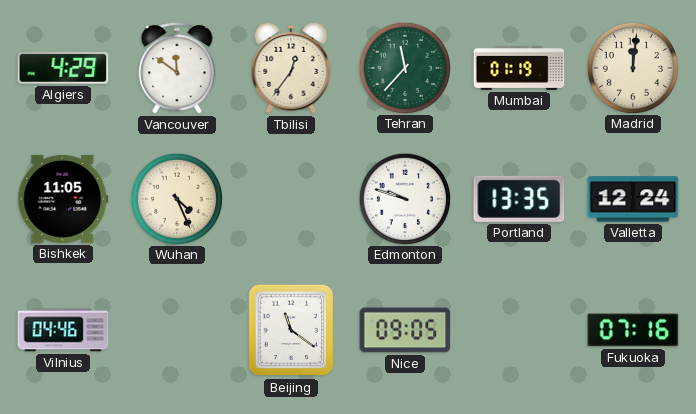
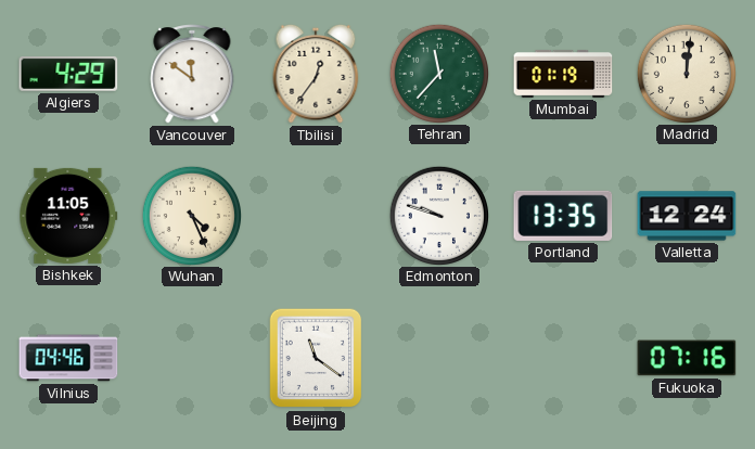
Nice: 09:05 -> none (405, 330)
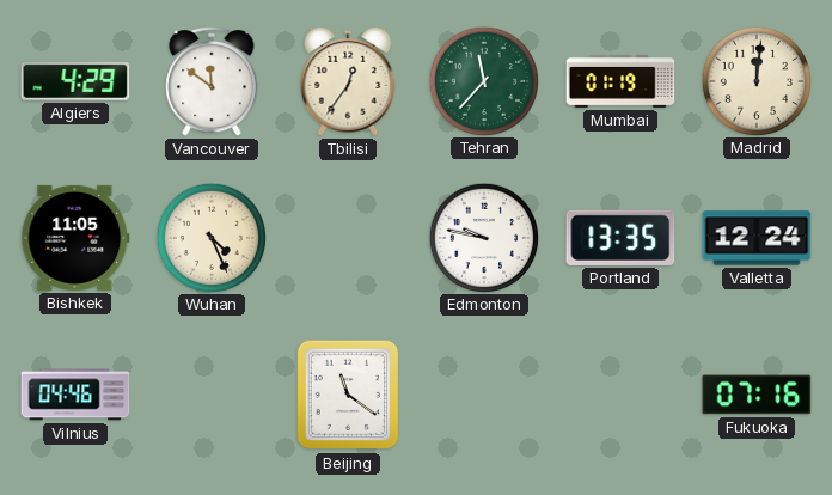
Edmonton: 9:48 -> 9:47 (483, 237)
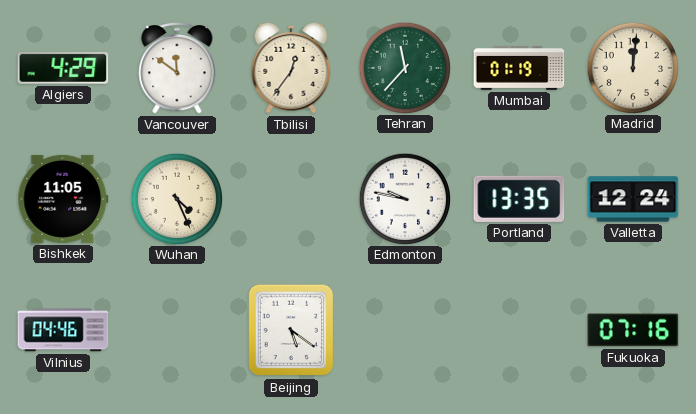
Beijing: 11:21 -> 5:21 (291, 330)
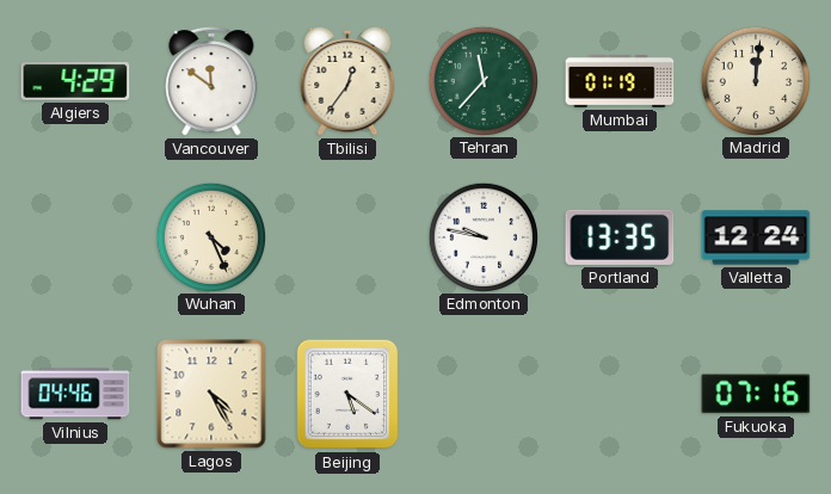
Bishkek: 11:05 -> none (63, 199)
Lagos: none -> 4:25 (211, 394)
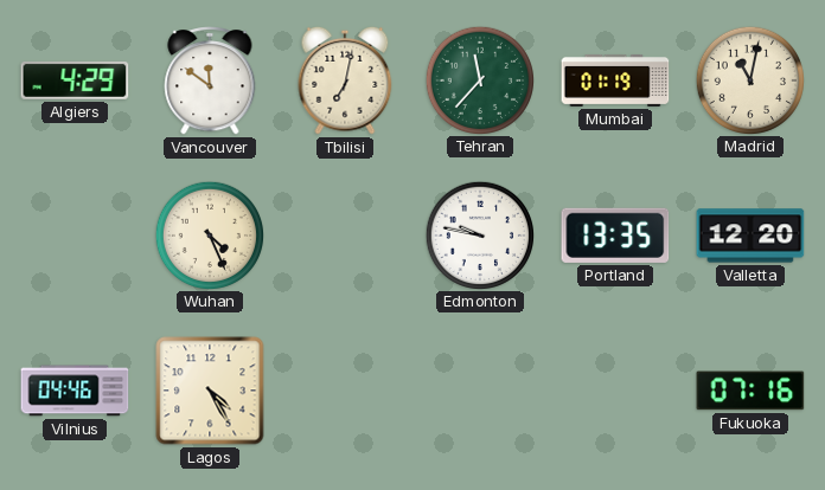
Tbilisi: 12:36 -> 7:02 (345, 80)
Madrid: 12:01 -> 11:02 (749, 79)
Valletta: 12:24 -> 12:20 (750, 236)
Beijing: 5:21 -> none (347, 394)
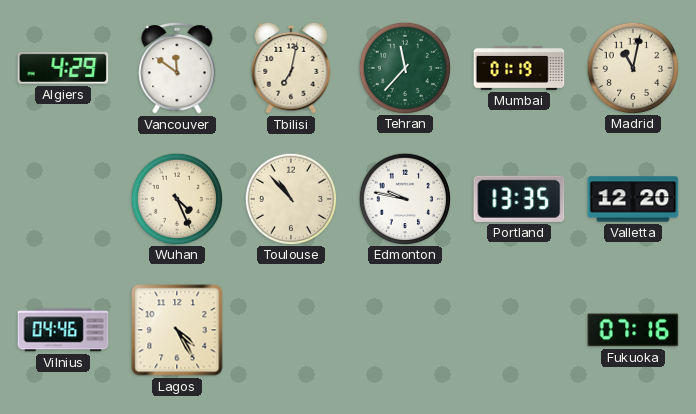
Toulouse: none -> 10:53 (290, 198)
